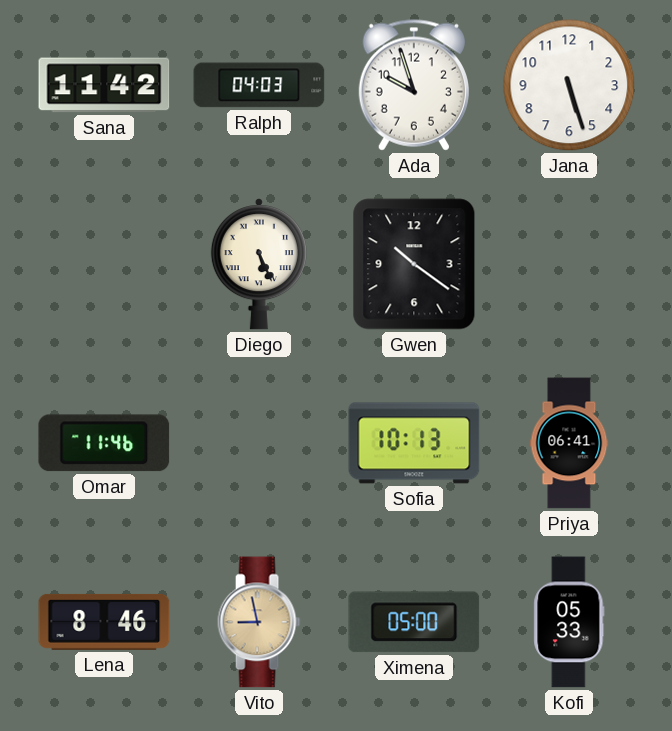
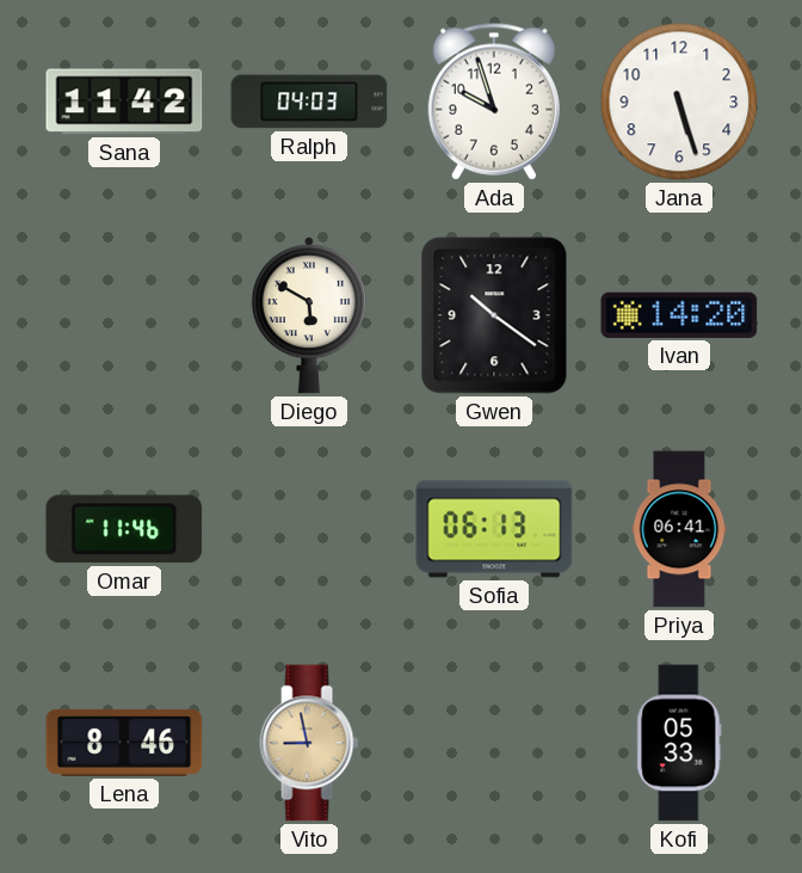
Diego: 5:26 -> 5:50 (309, 316)
Ivan: none -> 14:20 (679, 315)
Sofia: 10:13 -> 06:13 (494, 529)
Ximena: 05:00 -> none (414, 622)
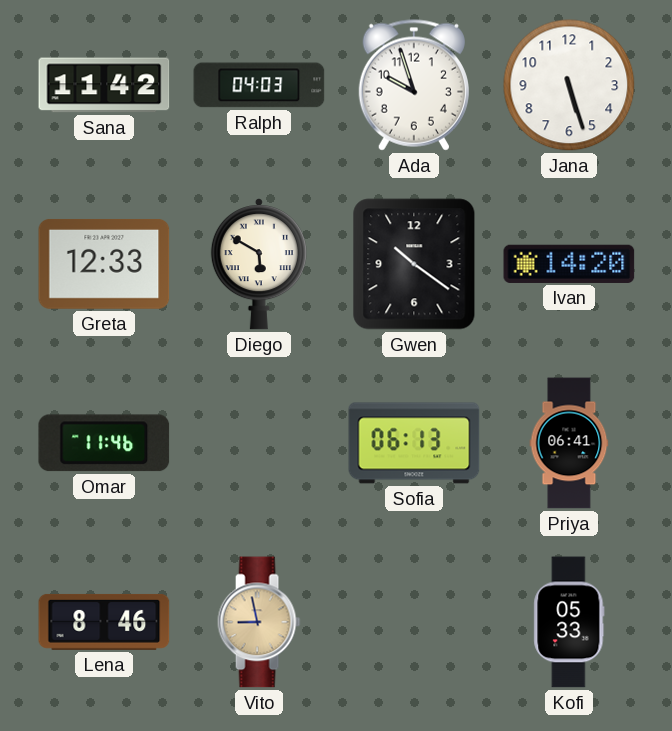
Greta: none -> 12:33 (104, 264)
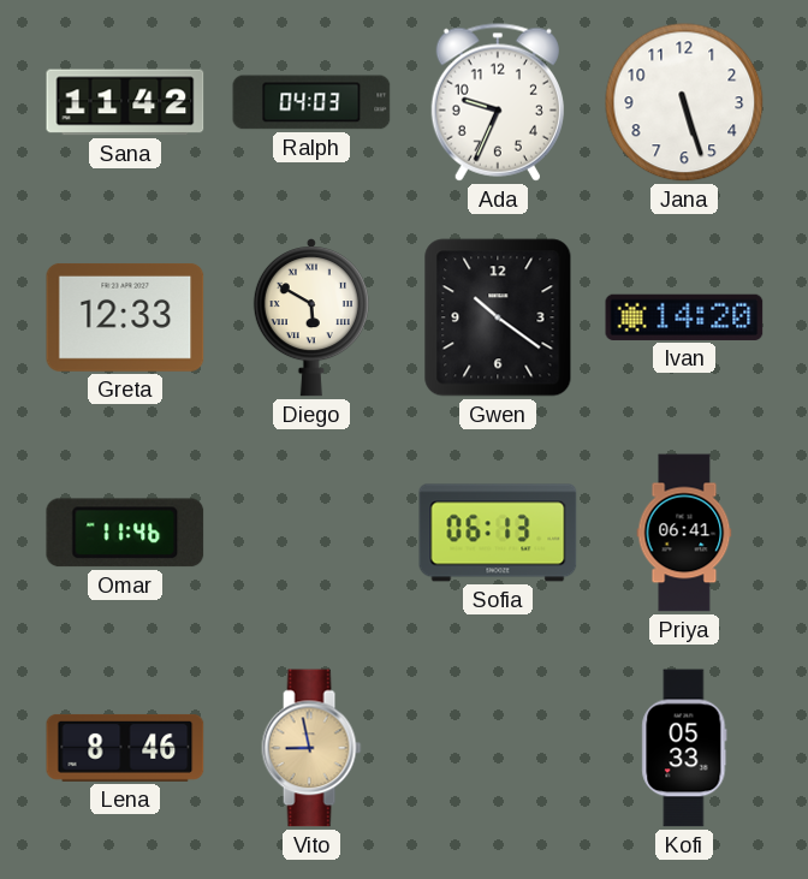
Ada: 9:57 -> 9:34 (498, 102)
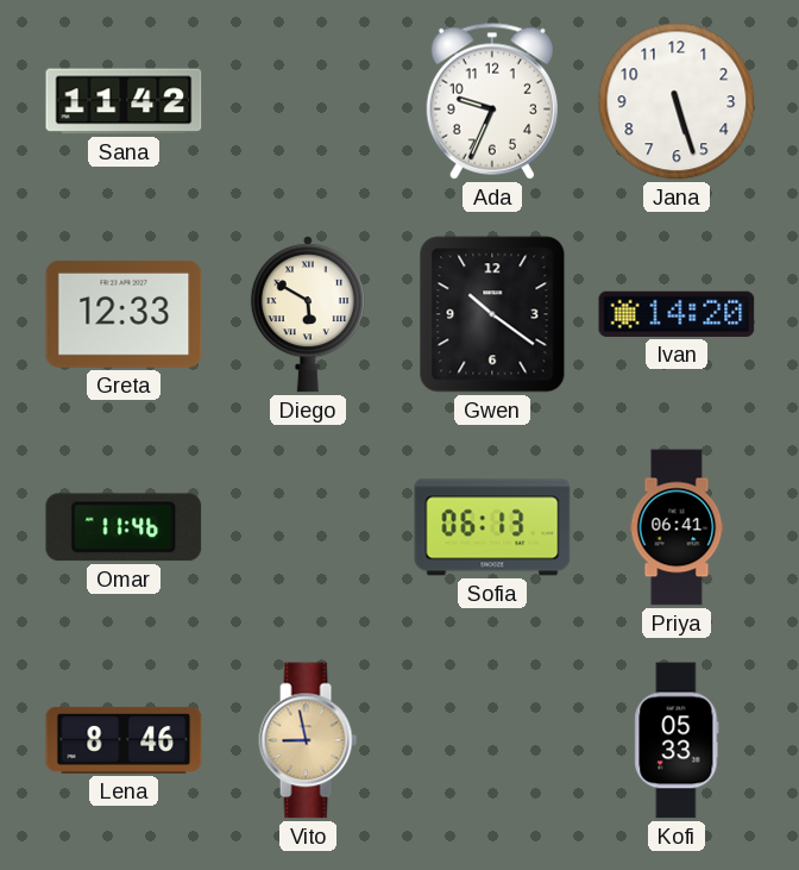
Ralph: 04:03 -> none (311, 102)
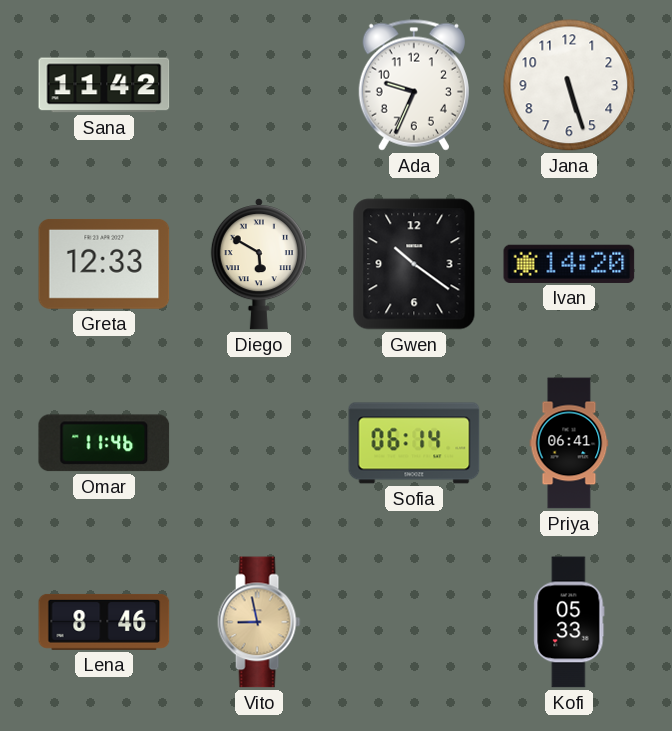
Sofia: 06:13 -> 06:14 (414, 443)
